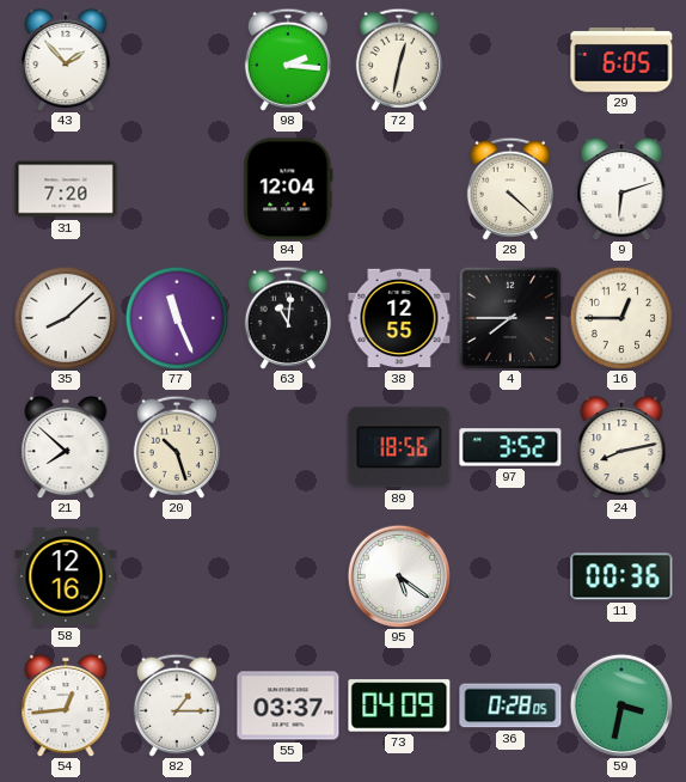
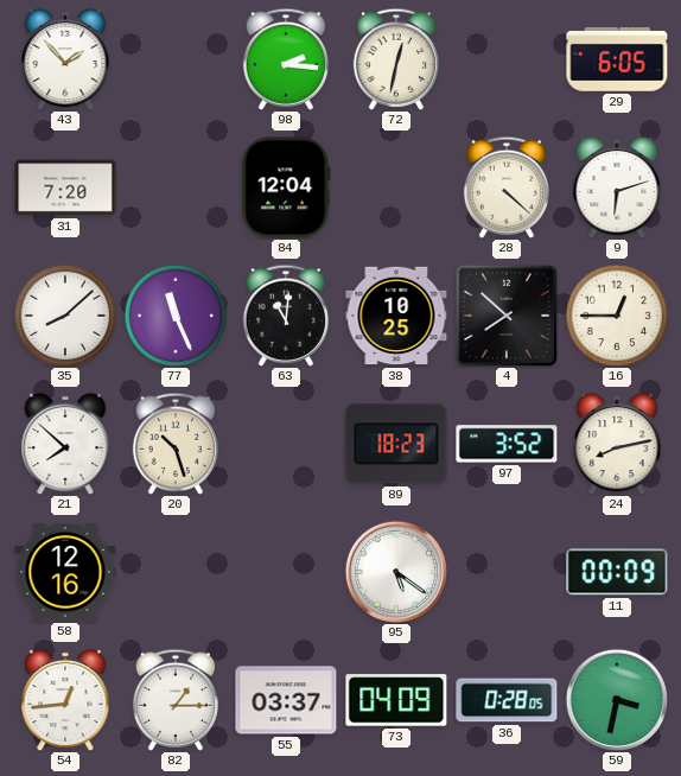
38: 12:55 -> 10:25 (396, 316)
4: 7:45 -> 7:52 (507, 316)
89: 18:56 -> 18:23 (396, 444)
11: 00:36 -> 00:09 (617, 572)
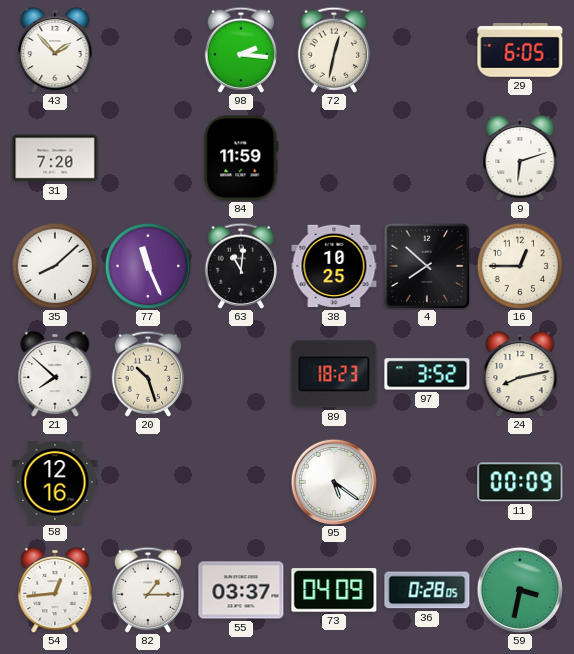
84: 12:04 -> 11:59 (241, 158)
28: 4:22 -> none (505, 187)
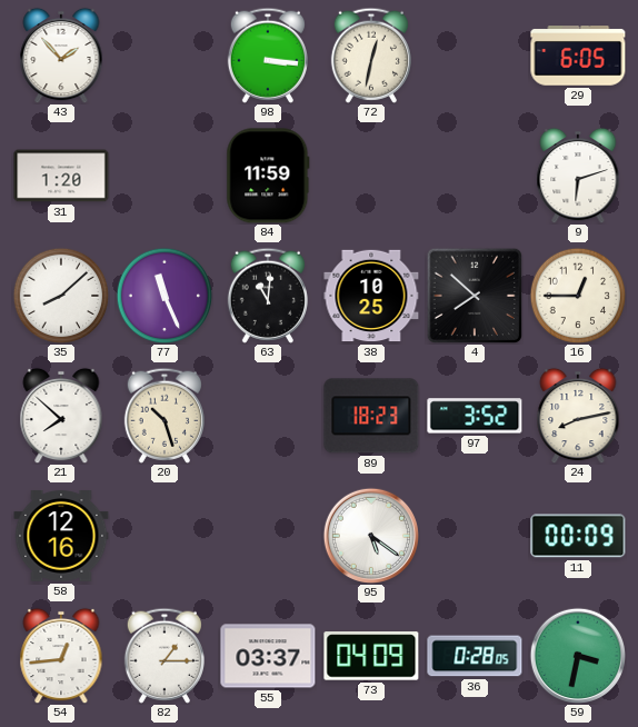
98: 2:16 -> 3:16 (267, 56)
31: 7:20 -> 1:20 (61, 176)
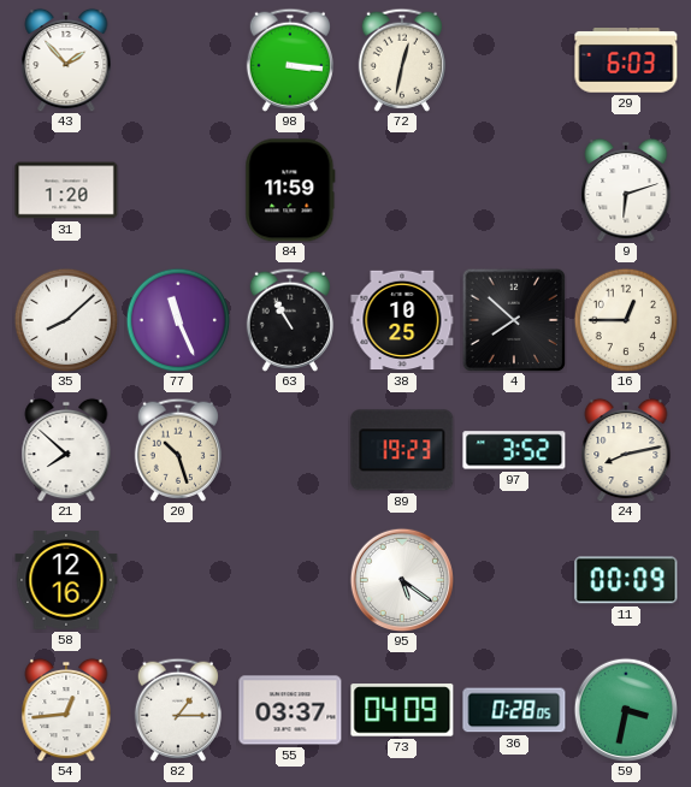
29: 6:05 -> 6:03 (626, 60)
63: 11:01 -> 10:55 (289, 320)
89: 18:23 -> 19:23 (402, 450)
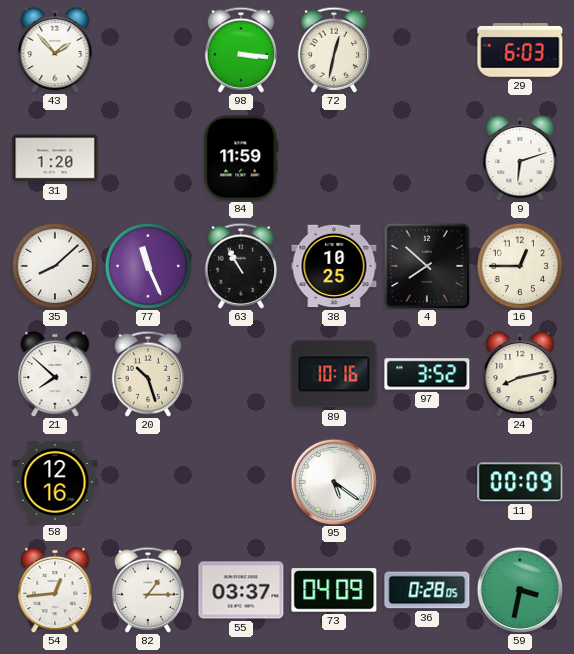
89: 19:23 -> 10:16 (334, 374)
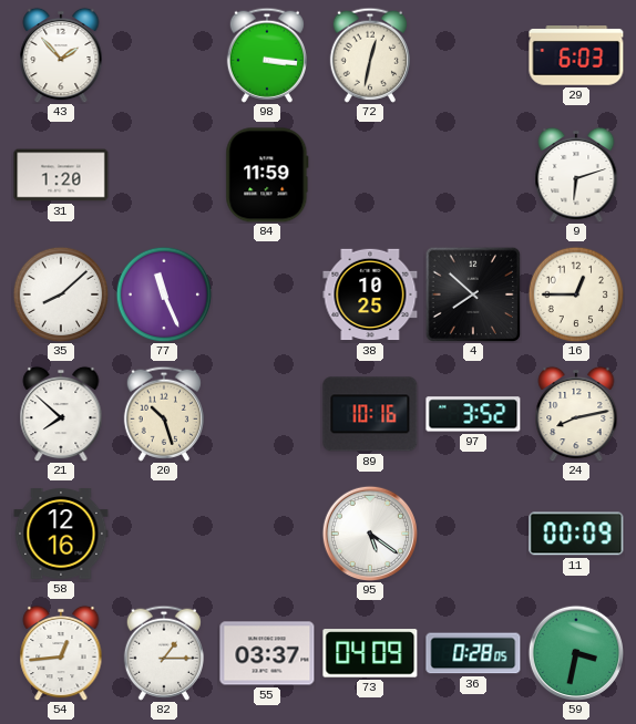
63: 10:55 -> none (240, 266)
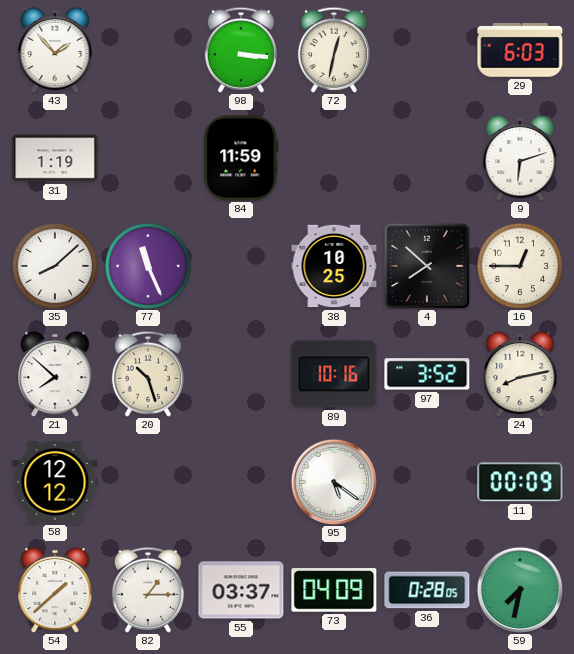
31: 1:20 -> 1:19 (55, 158)
58: 12:16 -> 12:12 (55, 483)
54: 12:44 -> 1:38 (55, 590)
59: 3:32 -> 7:32 (519, 589)
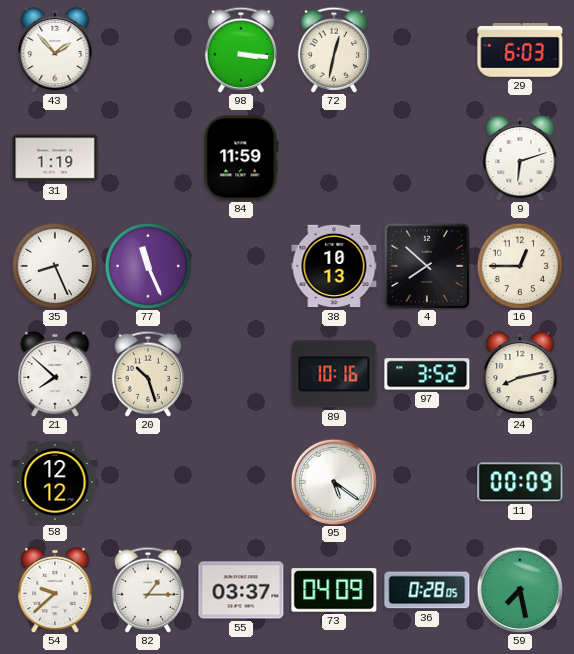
35: 8:08 -> 8:26 (55, 266)
38: 10:25 -> 10:13 (334, 266)
54: 1:38 -> 9:38 (55, 590)
59: 7:32 -> 7:28 (519, 589)
